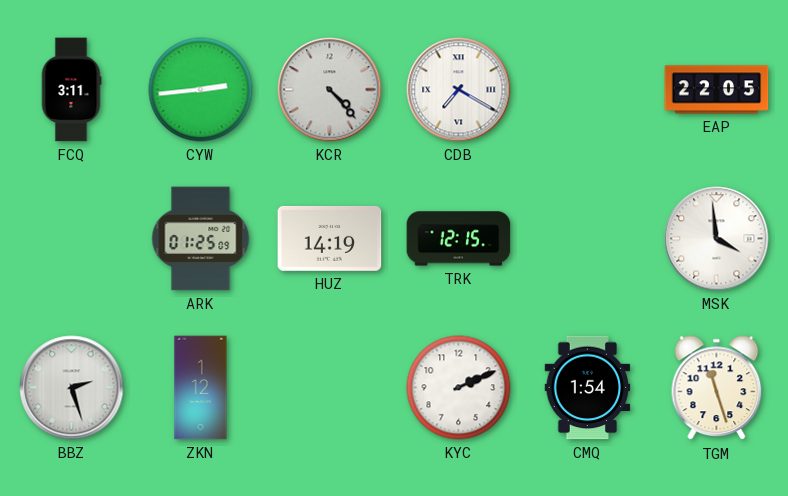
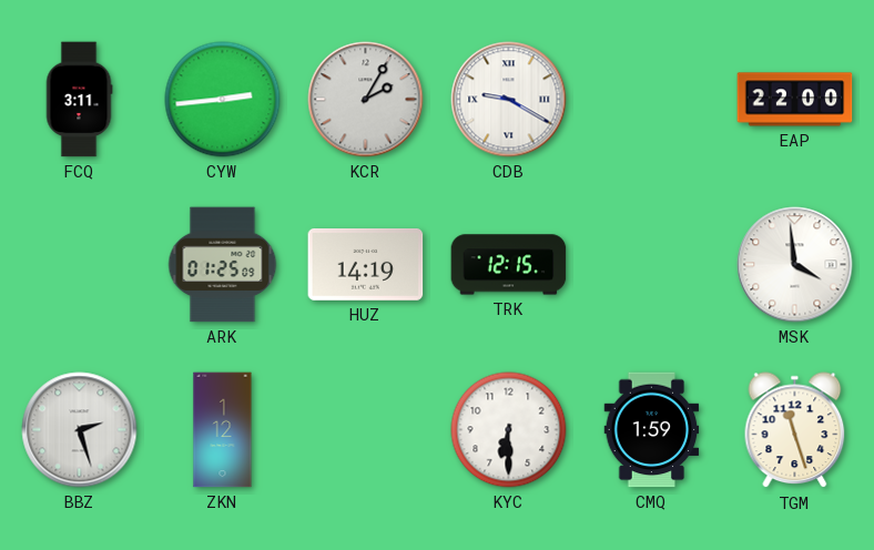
KCR: 4:23 -> 2:05 (366, 100)
CDB: 7:20 -> 9:20 (509, 100)
EAP: 22:05 -> 22:00 (795, 100)
KYC: 2:11 -> 6:30 (509, 430)
CMQ: 1:54 -> 1:59 (652, 430)
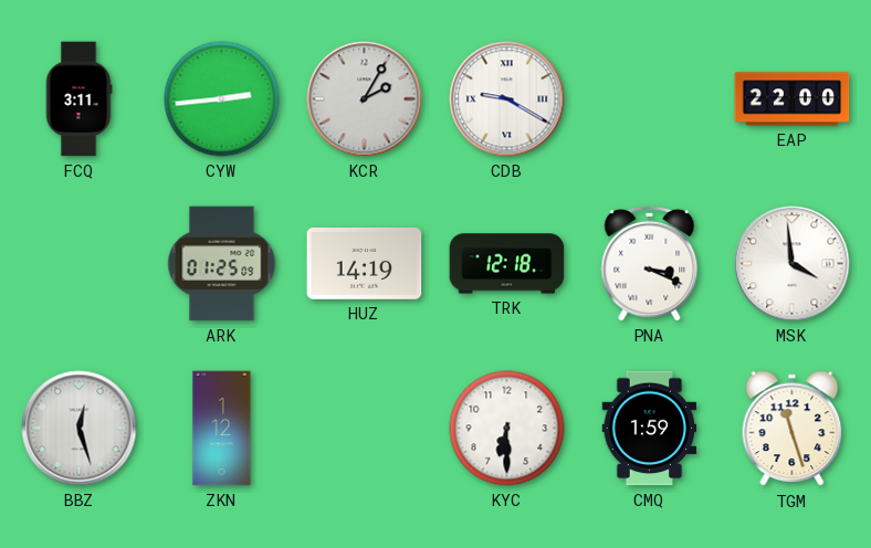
TRK: 12:15 -> 12:18 (507, 264)
PNA: none -> 3:19 (650, 263)
BBZ: 2:27 -> 12:27 (80, 429)
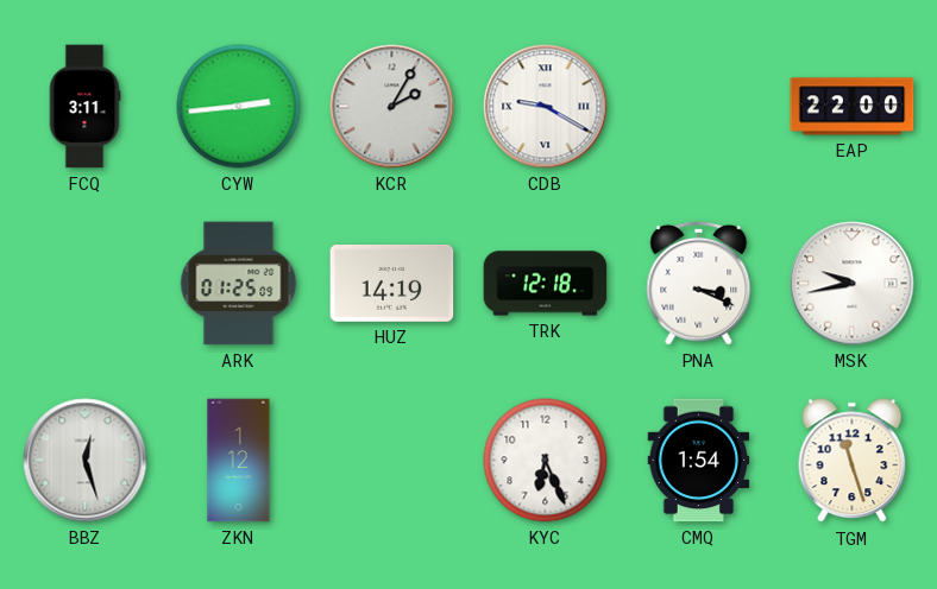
MSK: 3:59 -> 9:43 (853, 284)
KYC: 6:30 -> 6:26 (546, 461)
CMQ: 1:59 -> 1:54 (699, 461)
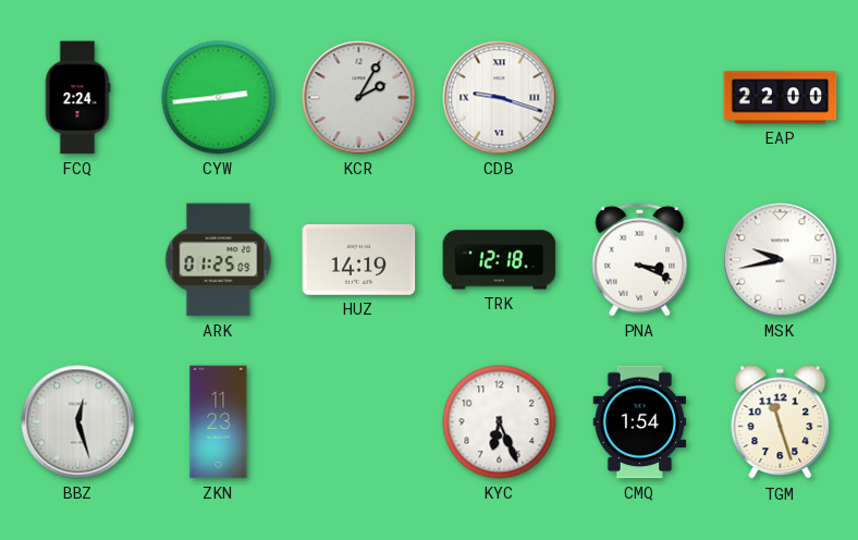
FCQ: 3:11 -> 2:24 (77, 98)
CDB: 9:20 -> 9:18 (500, 98)
ZKN: 1:12 -> 11:23 (219, 422)
